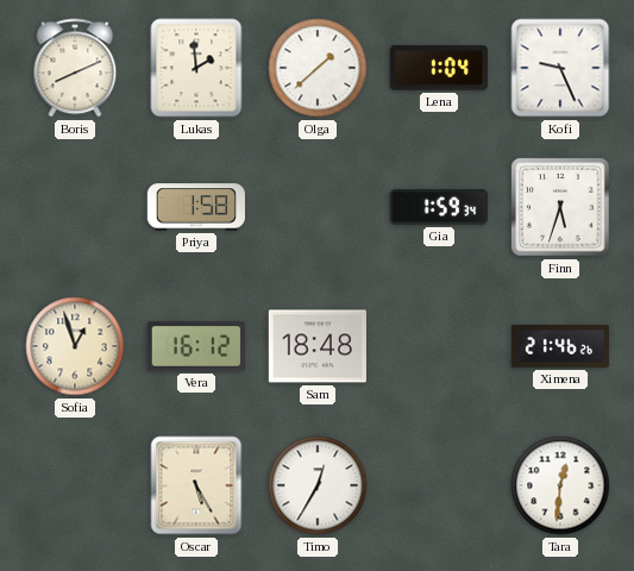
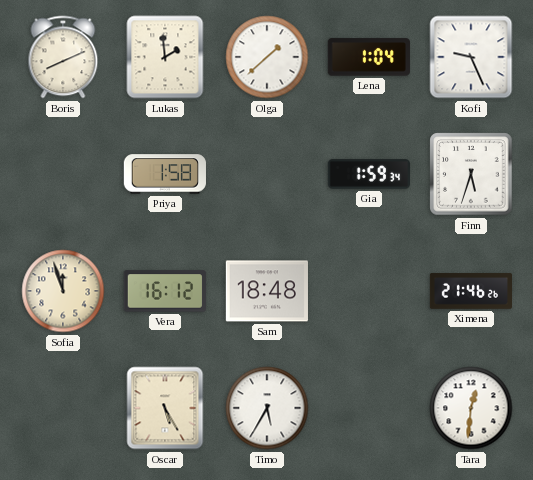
Sofia: 12:57 -> 11:57 (63, 291)
Timo: 12:35 -> 5:35 (267, 408)
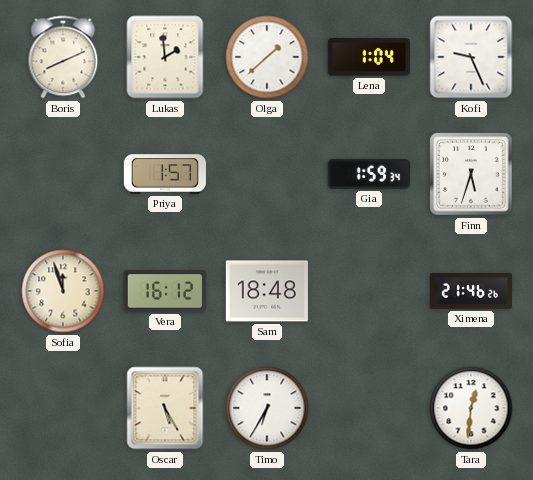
Priya: 1:58 -> 1:57 (165, 174)
Timo: 5:35 -> 6:35 (267, 408)
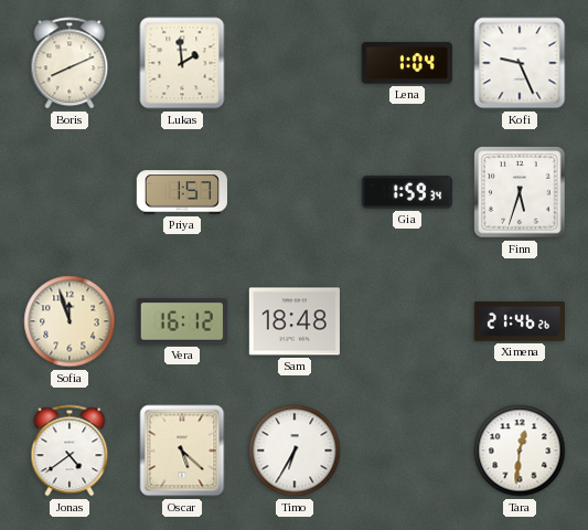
Olga: 1:38 -> none (267, 57)
Jonas: none -> 4:39 (70, 451)
Oscar: 5:25 -> 5:22 (182, 451)
